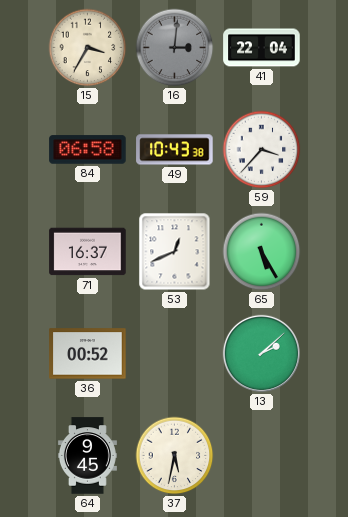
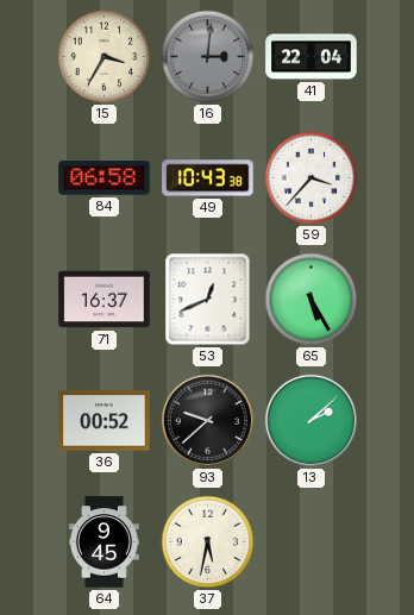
93: none -> 9:38 (207, 420)
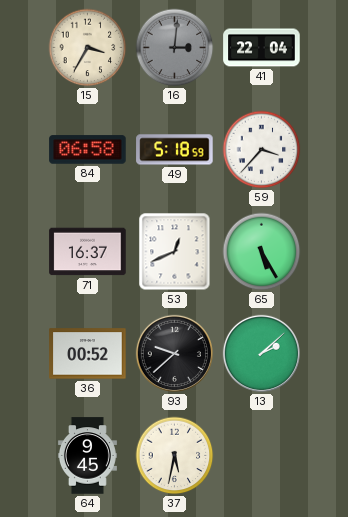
49: 10:43 -> 5:18 (175, 150)
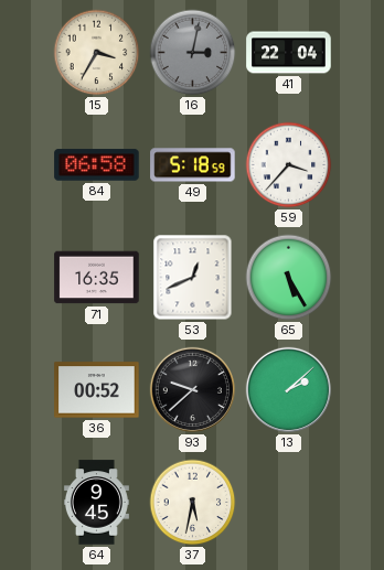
16: 3:01 -> 3:02 (193, 53)
71: 16:37 -> 16:35 (97, 278)
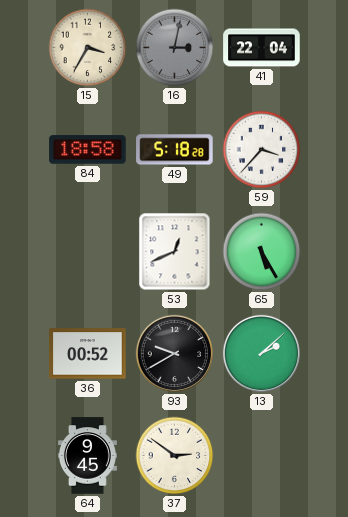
84: 06:58 -> 18:58 (88, 150)
49: 5:18:59 -> 5:18:28 (175, 150)
71: 16:35 -> none (97, 278)
93: 9:38 -> 9:40 (174, 353)
37: 5:32 -> 2:51 (175, 456)
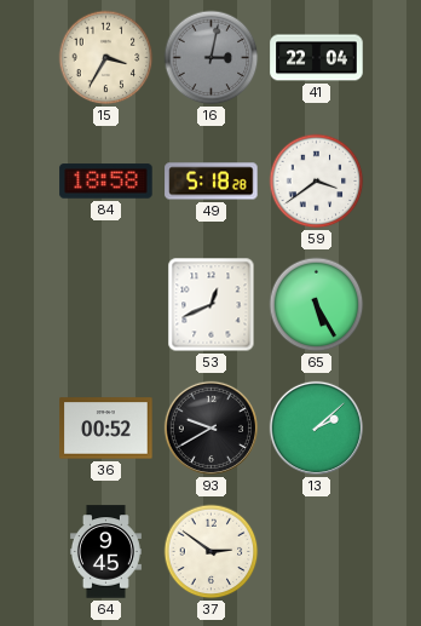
59: 3:37 -> 3:39 (317, 182)
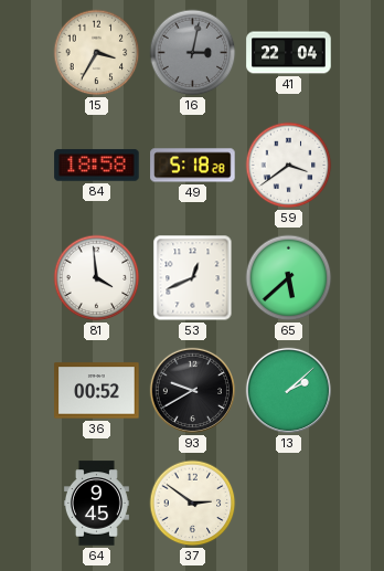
81: none -> 3:59 (97, 278)
65: 5:25 -> 5:38 (289, 278)
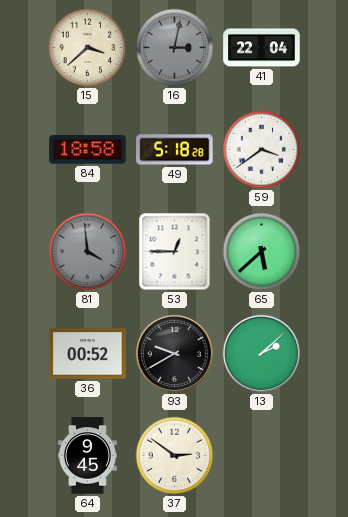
15: 3:35 -> 3:38 (88, 48)
81 dial: white -> grey (88, 252)
53: 12:41 -> 12:45 (175, 252)
